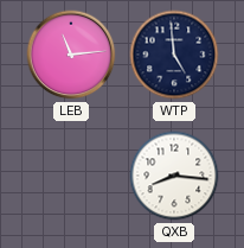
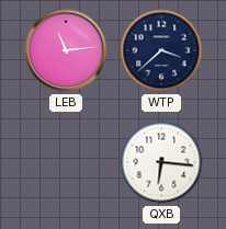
WTP: 4:59 -> 3:38 (161, 50)
QXB: 8:16 -> 6:16 (161, 162)
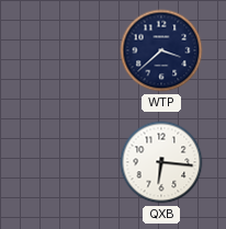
LEB: 11:14 -> none (66, 50)
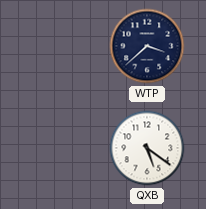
QXB: 6:16 -> 5:21 (147, 148)
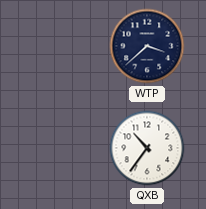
QXB: 5:21 -> 10:36 (147, 148)
